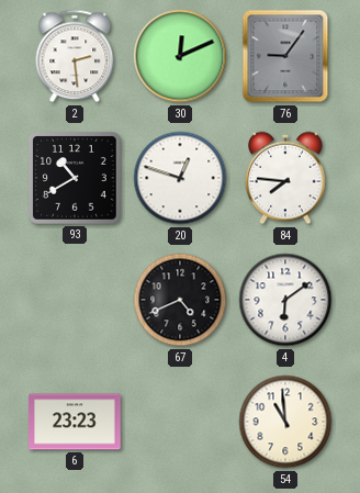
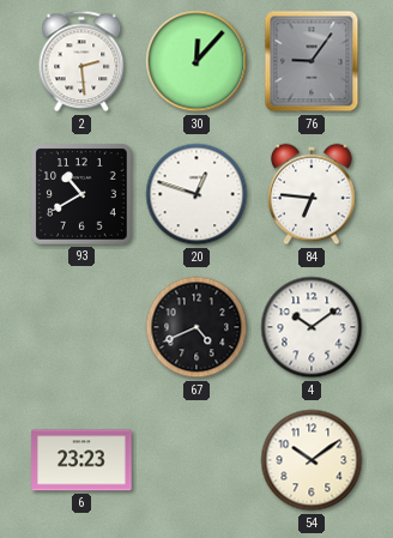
30: 12:11 -> 12:07 (196, 61)
84: 7:46 -> 6:46 (312, 194)
4: 6:09 -> 10:09 (312, 327)
54: 10:59 -> 10:09 (312, 460)
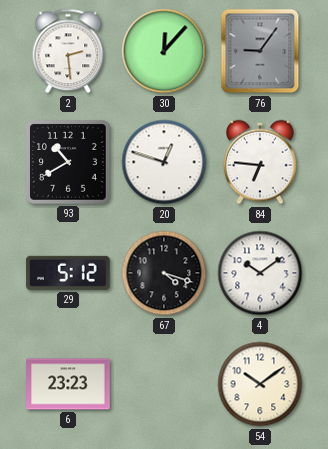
29: none -> 5:12 (68, 273)
67: 4:41 -> 4:18 (164, 273)
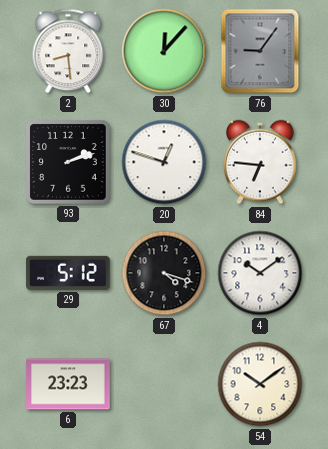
2: 2:29 -> 8:29 (68, 51)
93: 10:40 -> 2:12 (68, 162)
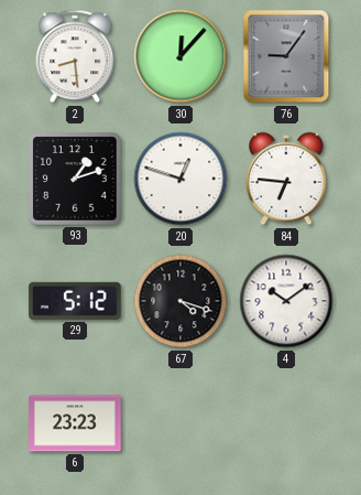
93: 2:12 -> 1:12 (75, 179)
54: 10:09 -> none (260, 384)
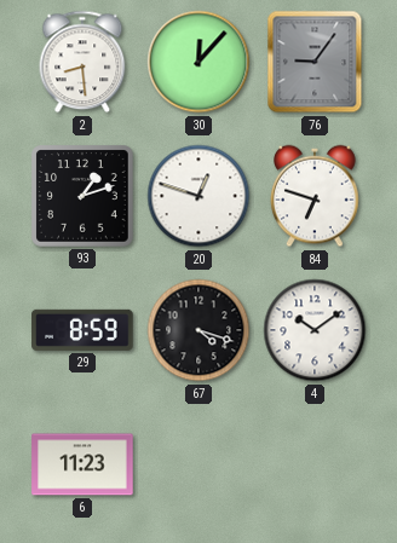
84: 6:46 -> 6:48 (315, 196)
29: 5:12 -> 8:59 (82, 330)
6: 23:23 -> 11:23 (82, 464)
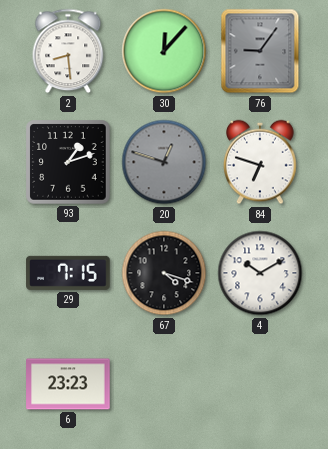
20 dial: white -> grey (164, 162)
29: 8:59 -> 7:15 (68, 273)
4: 10:09 -> 10:10 (260, 273)
6: 11:23 -> 23:23 (68, 384)
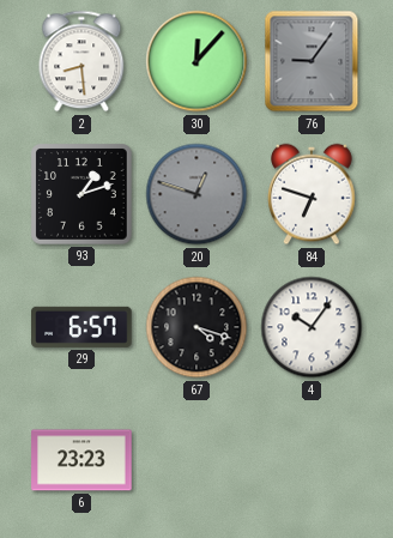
29: 7:15 -> 6:57 (81, 327)
4: 10:10 -> 10:06 (312, 327)
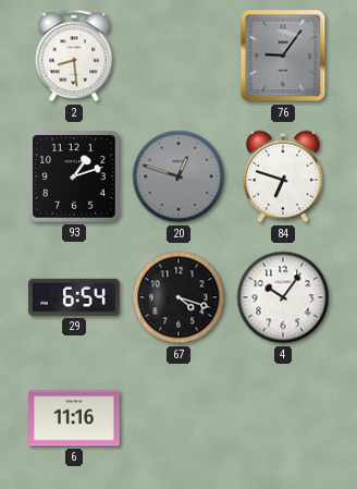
30: 12:07 -> none (196, 61)
29: 6:57 -> 6:54 (74, 297)
6: 23:23 -> 11:16 (74, 418)
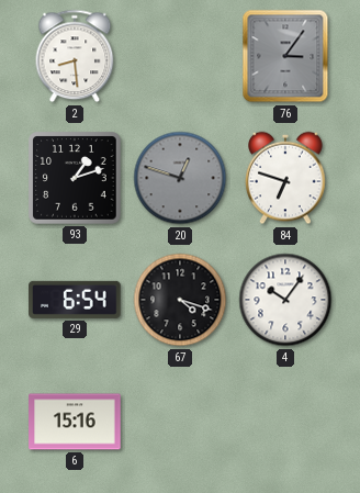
76: 9:06 -> 3:06 (285, 56)
6: 11:16 -> 15:16 (75, 422)
